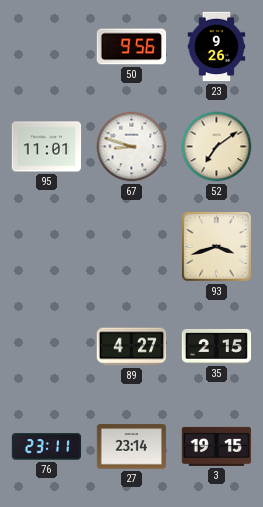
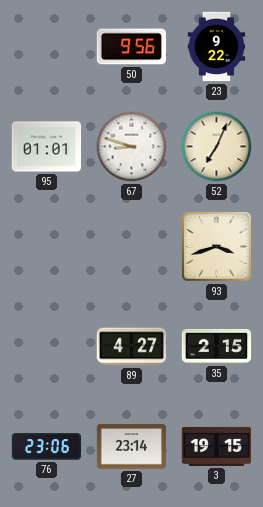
23: 9:26 -> 9:22 (217, 47)
95: 11:01 -> 01:01 (47, 147)
52: 7:09 -> 7:04 (217, 147)
76: 23:11 -> 23:06 (47, 447)
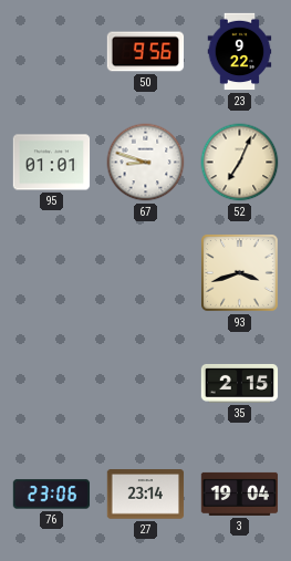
89: 4:27 -> none (132, 347)
3: 19:15 -> 19:04 (240, 494)
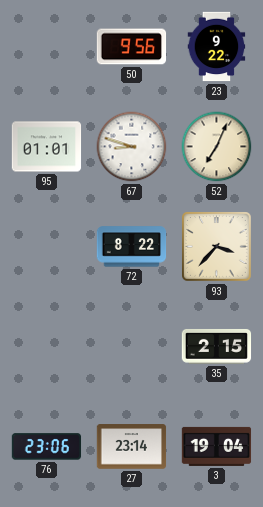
72: none -> 8:22 (132, 247)
93: 3:42 -> 3:37 (217, 247)
